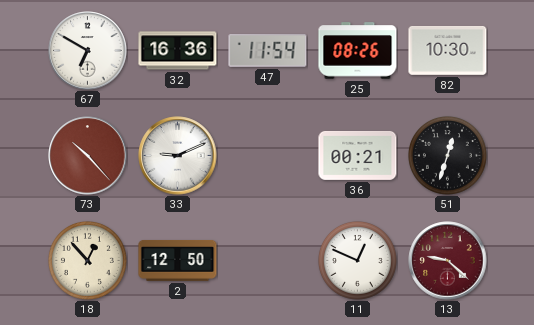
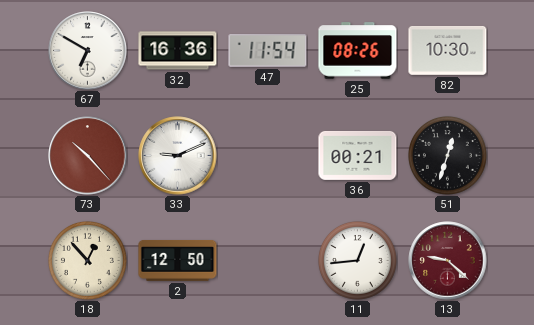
11: 12:49 -> 12:44 (358, 261)
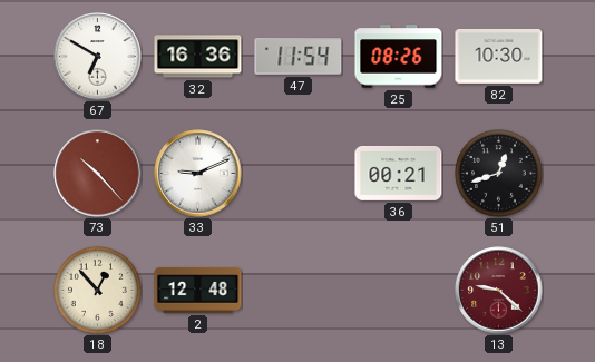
51: 12:33 -> 12:42 (499, 174)
2: 12:50 -> 12:48 (198, 290)
11: 12:44 -> none (358, 261)
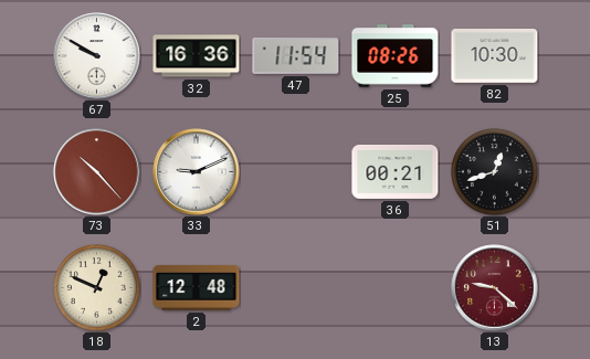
67: 6:50 -> 9:50 (97, 56)
18: 12:53 -> 12:49 (97, 288)
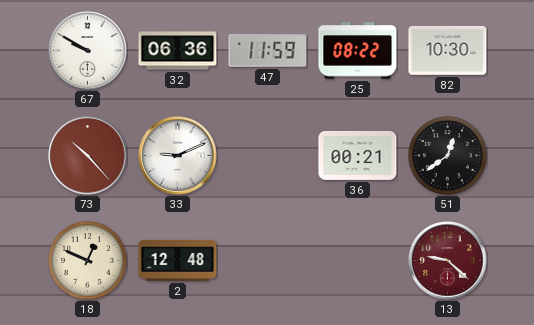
32: 16:36 -> 06:36 (178, 51)
47: 11:54 -> 11:59 (268, 51)
25: 08:26 -> 08:22 (358, 51)
51: 12:42 -> 12:39 (448, 156)
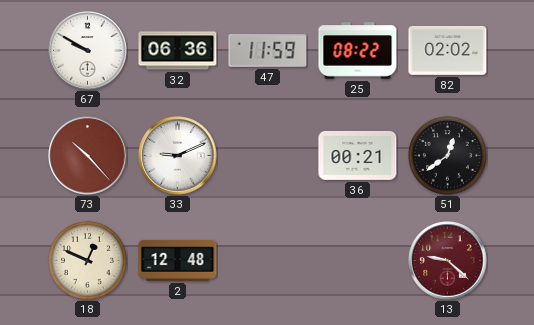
82: 10:30 -> 02:02 (448, 50)
